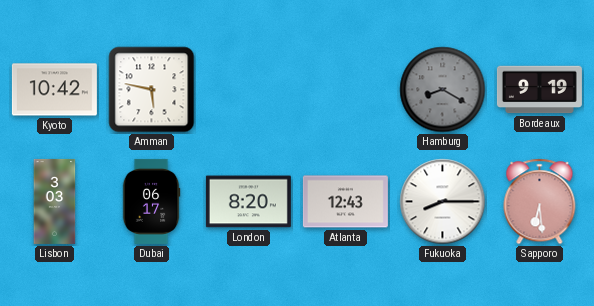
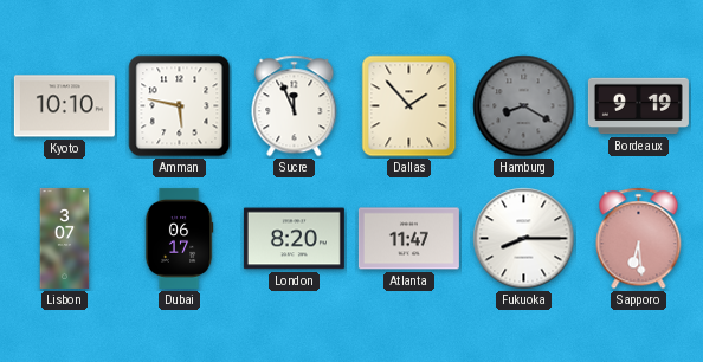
Kyoto: 10:42 -> 10:10 (64, 106)
Sucre: none -> 11:56 (295, 106)
Dallas: none -> 1:53 (409, 106)
Lisbon: 3:03 -> 3:07 (65, 238)
Atlanta: 12:43 -> 11:47 (408, 239)
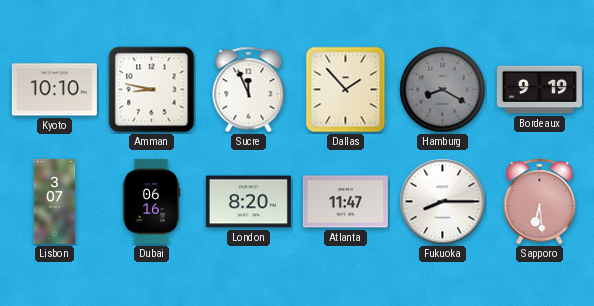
Amman: 5:47 -> 8:47 (152, 90)
Dubai: 06:17 -> 06:16 (151, 201)
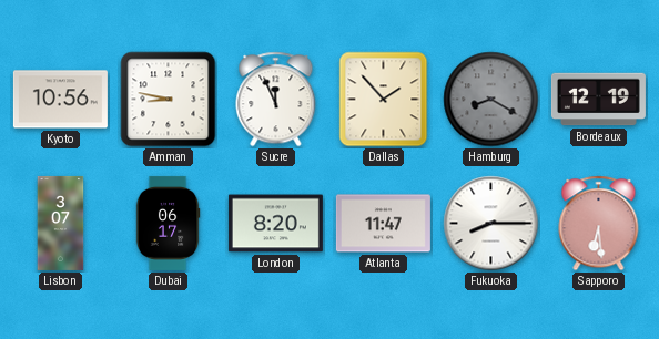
Kyoto: 10:10 -> 10:56 (60, 100)
Bordeaux: 9:19 -> 12:19 (598, 100)
Dubai: 06:16 -> 06:17 (168, 223)
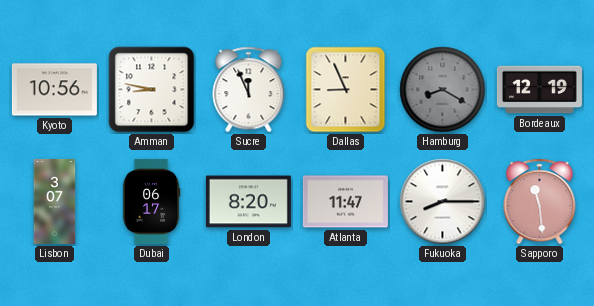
Dallas: 1:53 -> 8:56 (346, 90)
Sapporo: 6:29 -> 11:29 (540, 202)
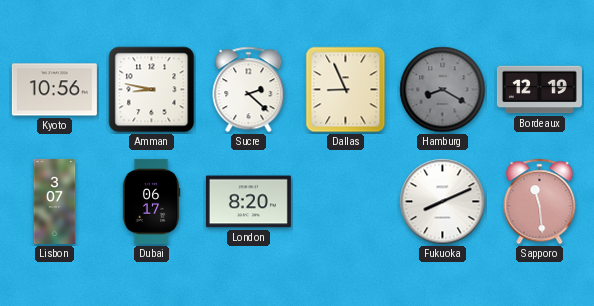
Sucre: 11:56 -> 2:22 (249, 90)
Atlanta: 11:47 -> none (345, 202)
Fukuoka: 8:15 -> 8:11 (443, 202)
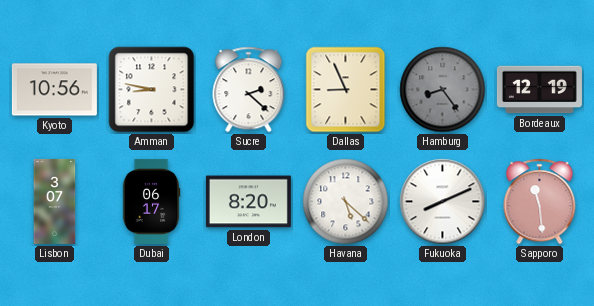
Hamburg: 8:20 -> 8:24 (443, 90)
Havana: none -> 5:22 (346, 202)
